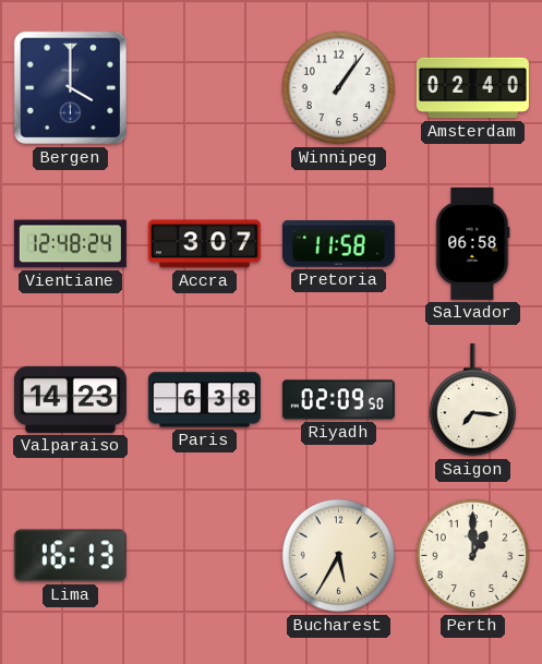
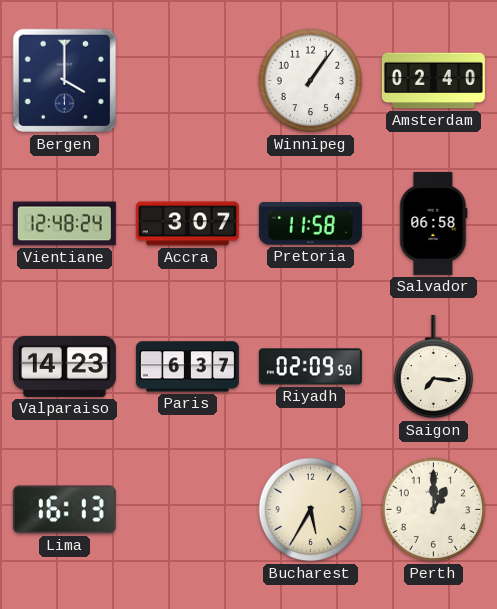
Paris: 6:38 -> 6:37 (187, 367)
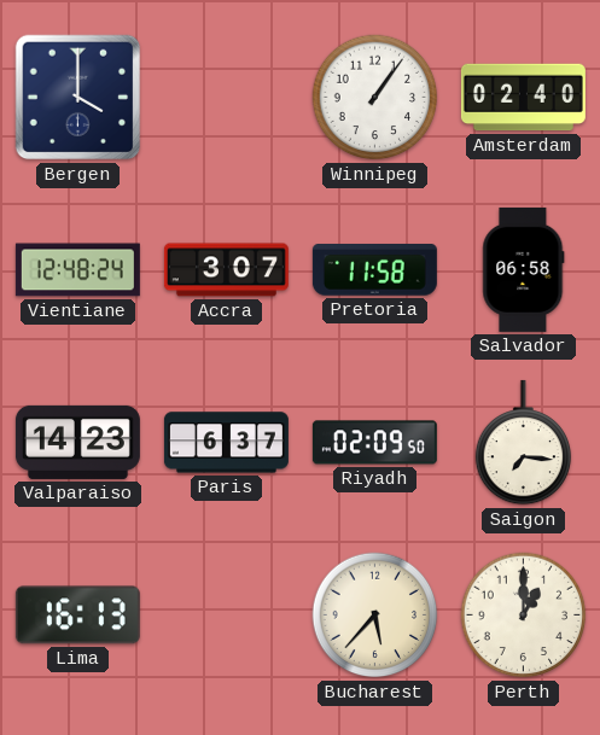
Bucharest: 5:35 -> 5:37 (375, 616)
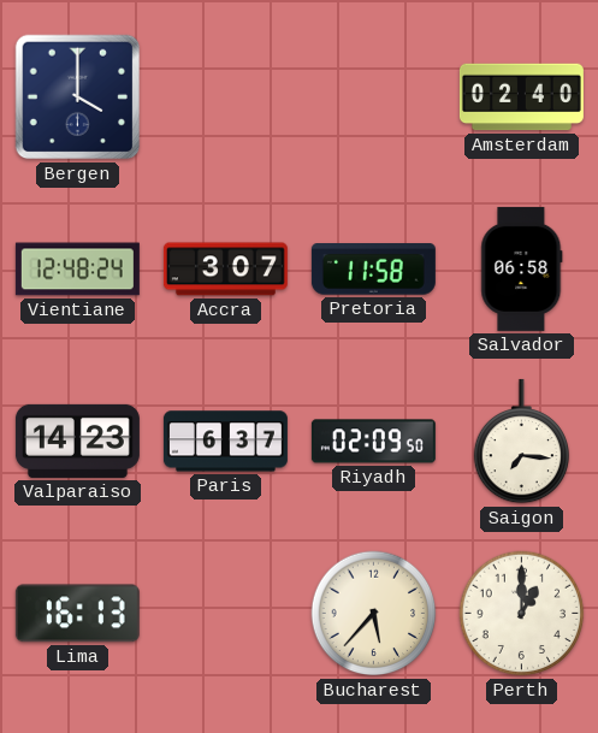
Winnipeg: 1:06 -> none (375, 98)
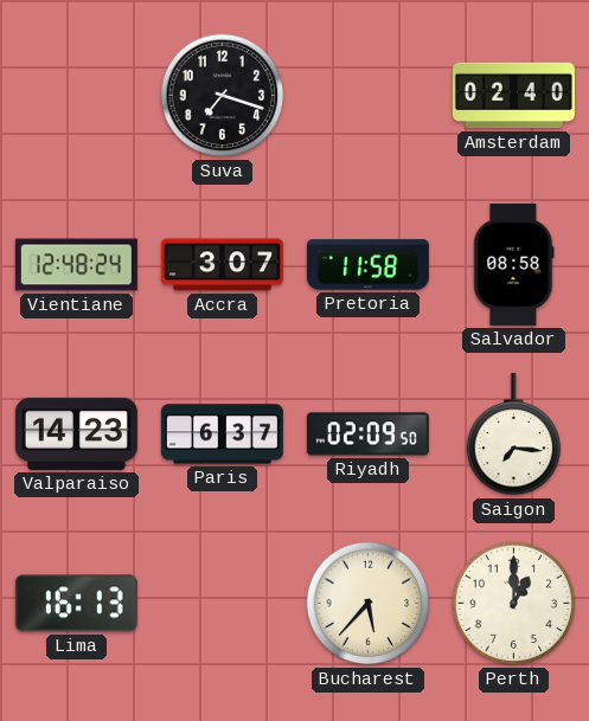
Bergen: 4:00 -> none (78, 97)
Suva: none -> 7:18 (223, 96)
Salvador: 06:58 -> 08:58 (514, 264)
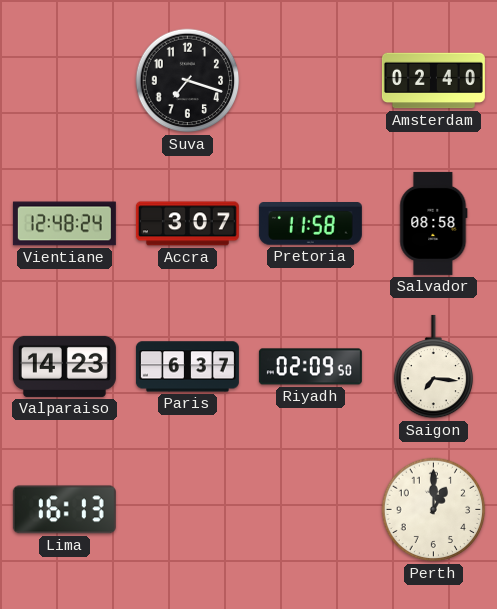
Bucharest: 5:37 -> none (369, 604)
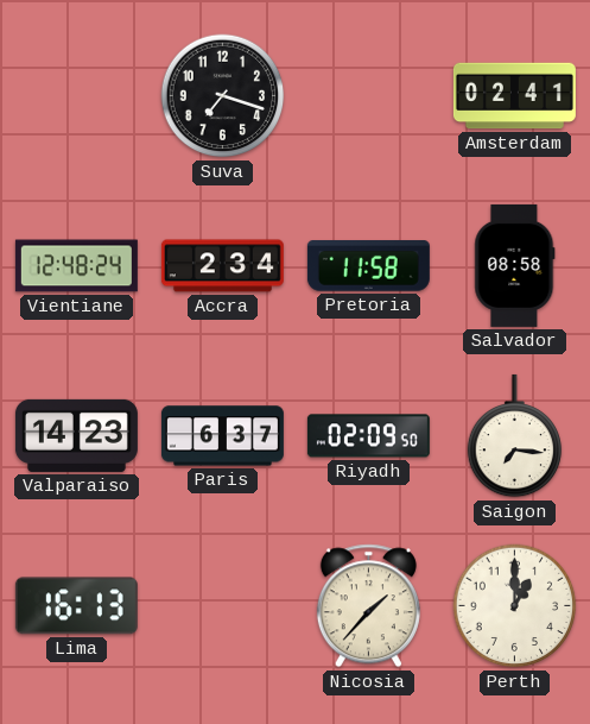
Amsterdam: 02:40 -> 02:41 (514, 96)
Accra: 3:07 -> 2:34 (222, 266)
Nicosia: none -> 1:37 (368, 606)
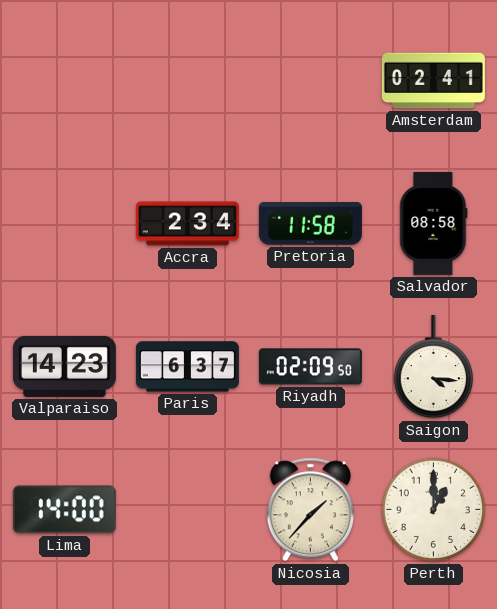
Suva: 7:18 -> none (223, 96)
Vientiane: 12:48 -> none (76, 266)
Saigon: 7:16 -> 4:16 (434, 367)
Lima: 16:13 -> 14:00 (64, 510)
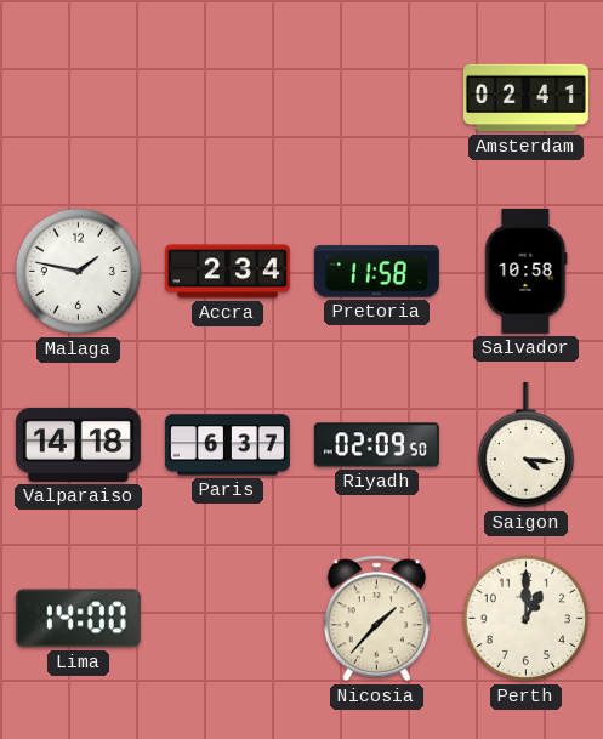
Malaga: none -> 1:47 (79, 272)
Salvador: 08:58 -> 10:58 (527, 271)
Valparaiso: 14:23 -> 14:18 (78, 444)
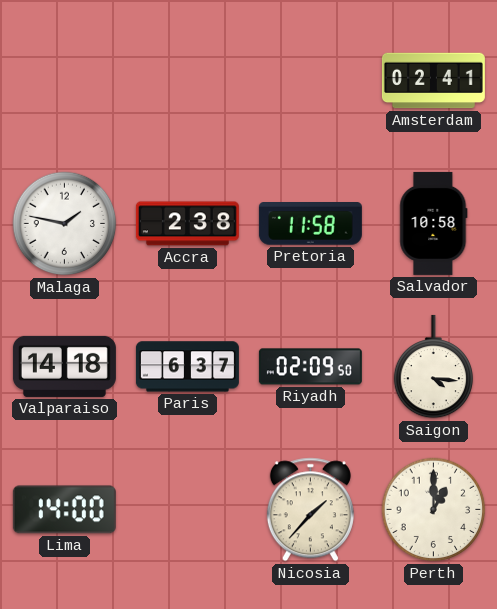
Accra: 2:34 -> 2:38 (187, 224)
